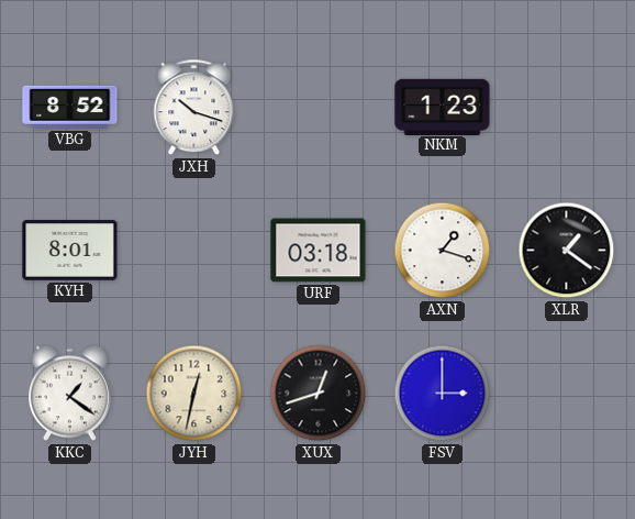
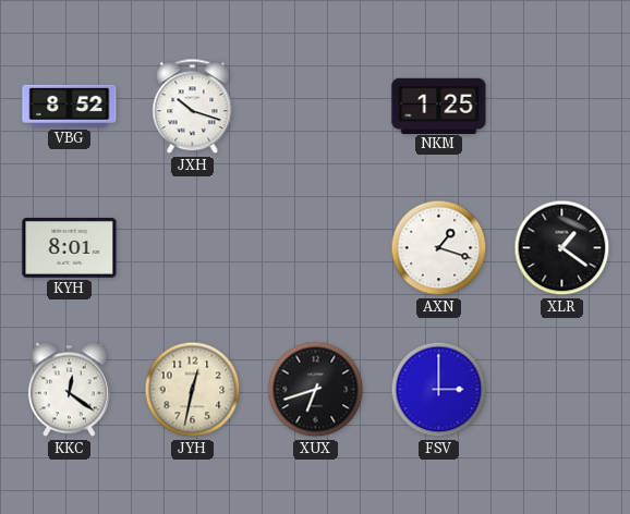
NKM: 1:23 -> 1:25 (439, 106)
URF: 03:18 -> none (319, 251)
KKC: 1:21 -> 12:21 (69, 390)
XUX: 12:42 -> 6:42 (316, 390)
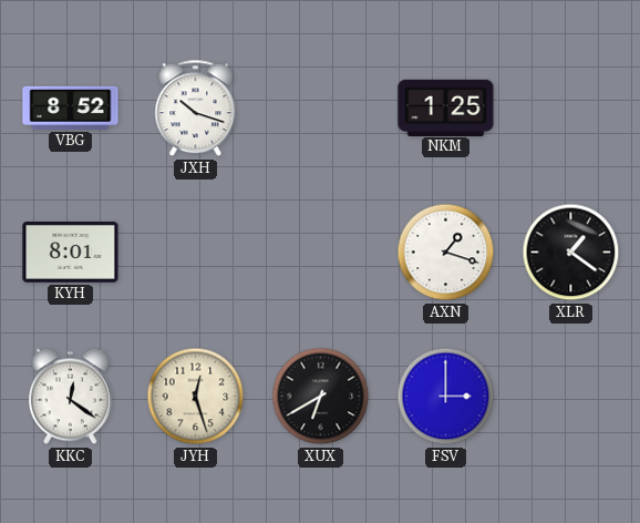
JYH: 12:32 -> 12:27 (196, 397)
XUX: 6:42 -> 6:40 (321, 397)
